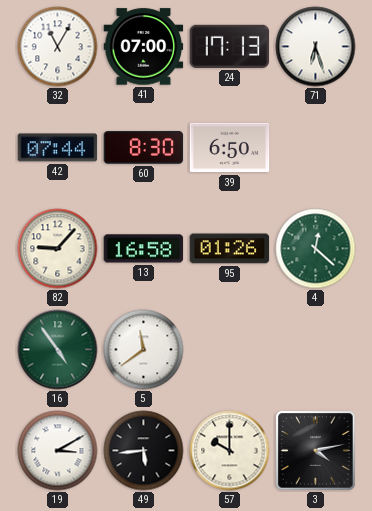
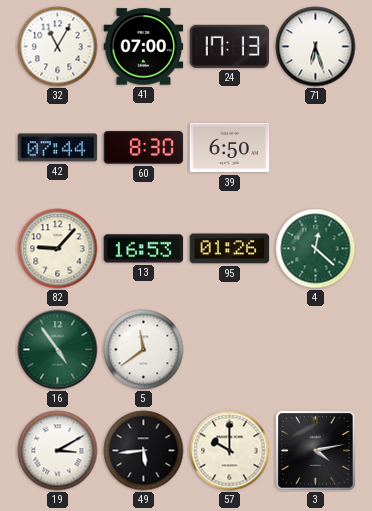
13: 16:58 -> 16:53 (144, 249)
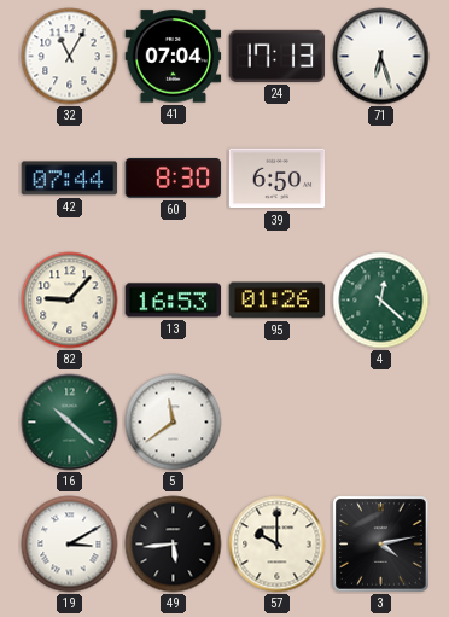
41: 07:00 -> 07:04 (174, 57)
16: 4:54 -> 10:22 (70, 423)
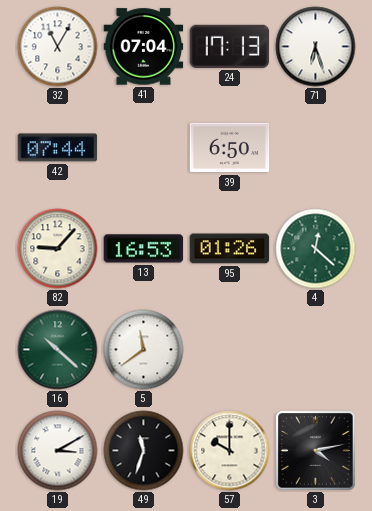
60: 8:30 -> none (174, 179)
49: 5:44 -> 11:33 (144, 451)
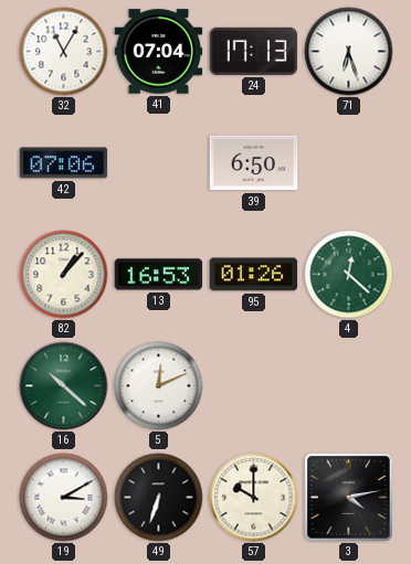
42: 07:44 -> 07:06 (64, 163)
82: 9:07 -> 1:07 (64, 275)
5: 11:39 -> 12:11 (159, 386)
49: 11:33 -> 6:33 (159, 498)
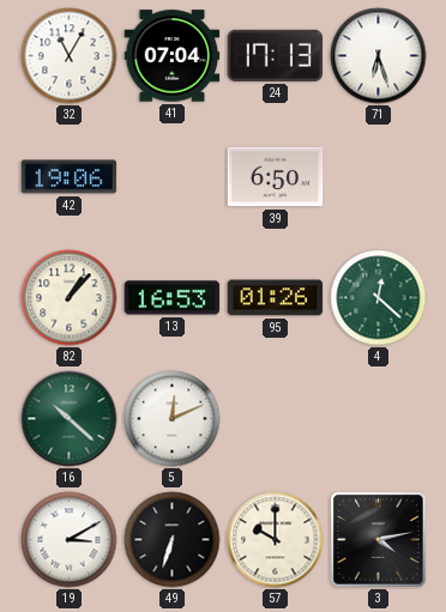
42: 07:06 -> 19:06 (70, 177)
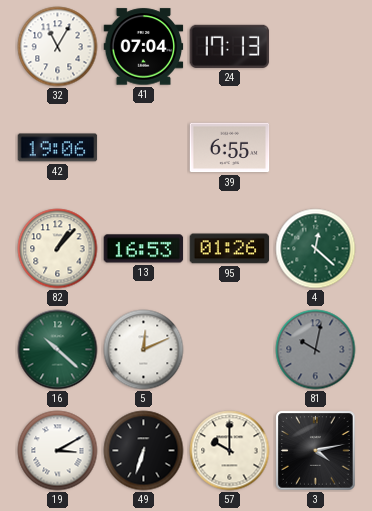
71: 6:27 -> none (379, 56)
39: 6:50 -> 6:55 (230, 148)
81: none -> 10:02 (316, 350)
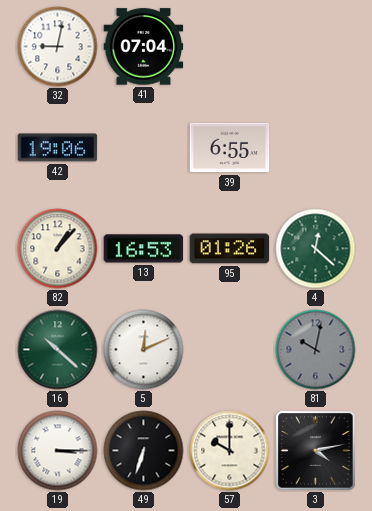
32: 11:05 -> 9:02 (58, 47)
24: 17:13 -> none (230, 46)
19: 3:10 -> 3:15 (58, 451)
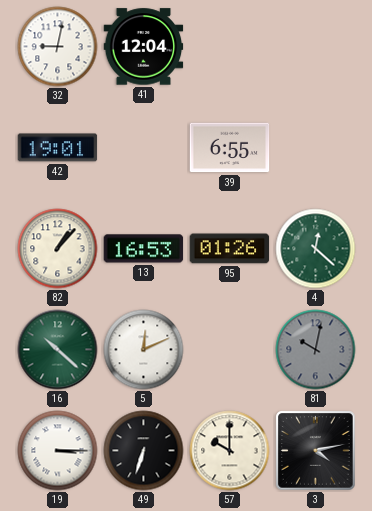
41: 07:04 -> 12:04 (144, 47)
42: 19:06 -> 19:01 (58, 148)
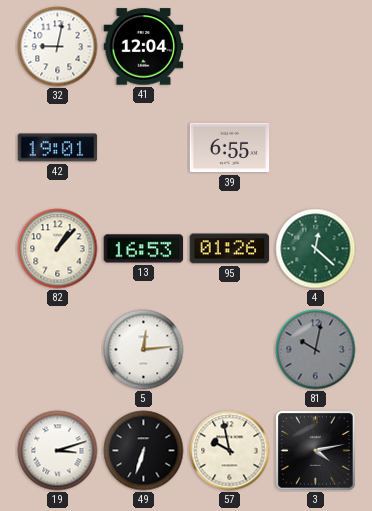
16: 10:22 -> none (58, 350)
5: 12:11 -> 12:14 (144, 350)
19: 3:15 -> 3:12 (58, 451)
57: 10:00 -> 9:58 (230, 451)
